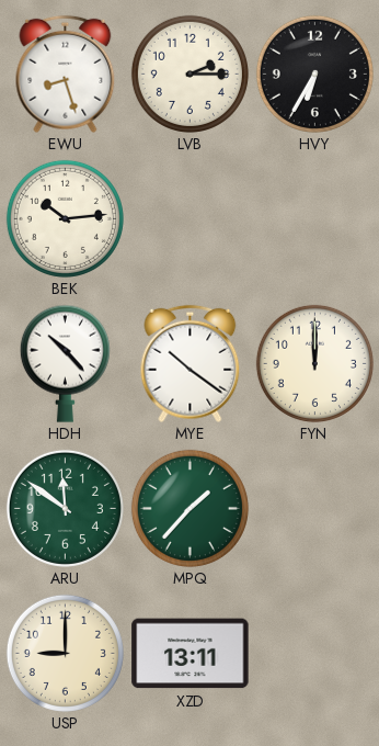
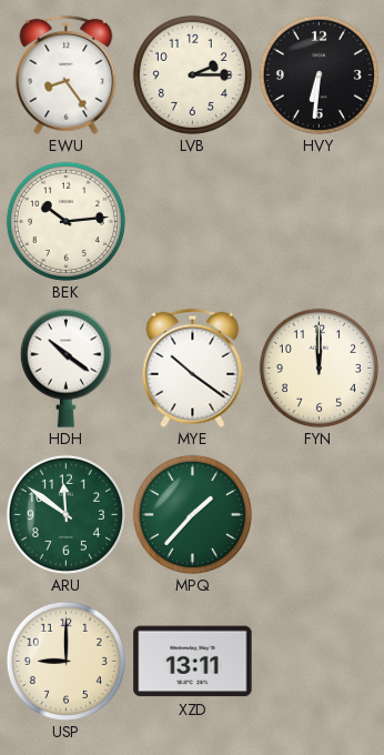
EWU: 8:27 -> 8:24 (67, 74)
HVY: 6:35 -> 6:31 (319, 74)
HDH: 10:23 -> 10:21 (65, 368)
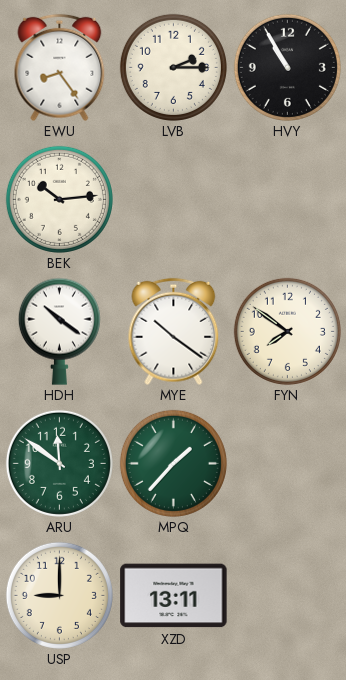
HVY: 6:31 -> 10:55 (287, 67)
FYN: 12:00 -> 7:51 (287, 331)
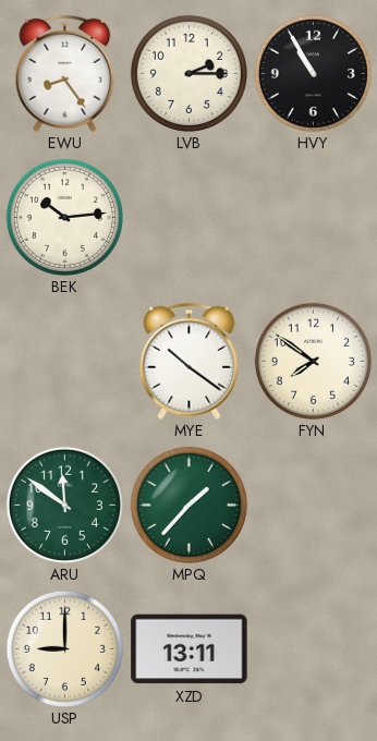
HDH: 10:21 -> none (59, 331)
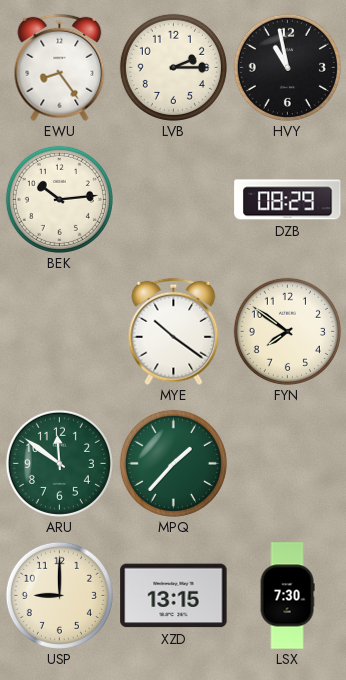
HVY: 10:55 -> 10:58 (287, 67)
DZB: none -> 08:29 (288, 200)
XZD: 13:11 -> 13:15 (174, 596)
LSX: none -> 7:30 (287, 596)
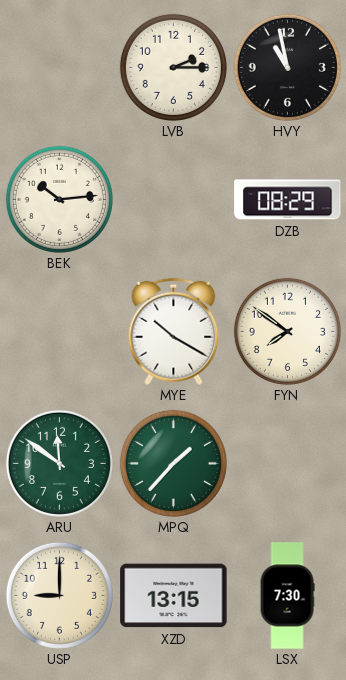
EWU: 8:24 -> none (60, 67)
MYE: 10:21 -> 10:20 (174, 331)
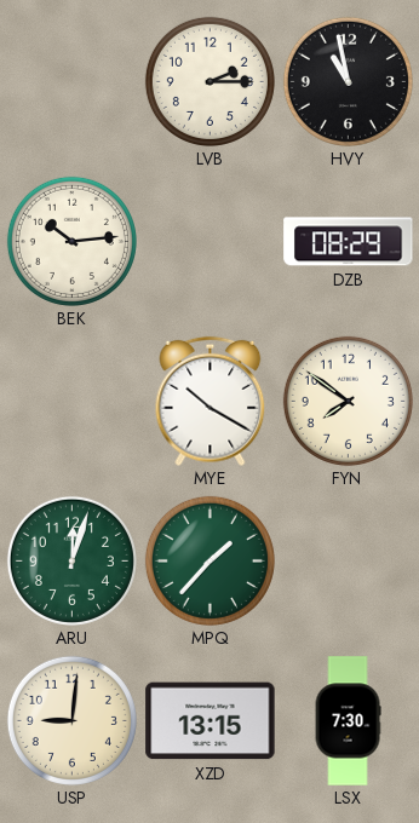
ARU: 11:51 -> 12:03 (71, 560)
USP: 9:00 -> 9:01 (71, 720)
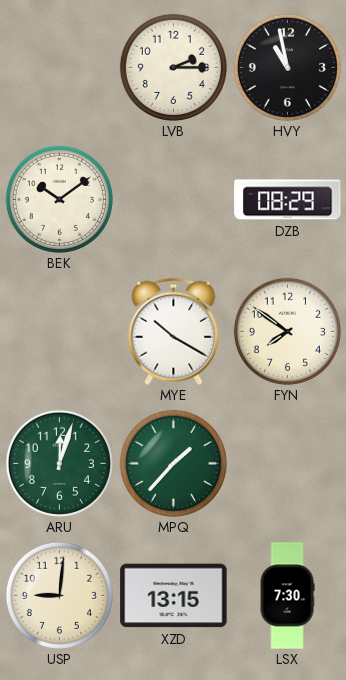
BEK: 10:14 -> 10:09 (59, 199)
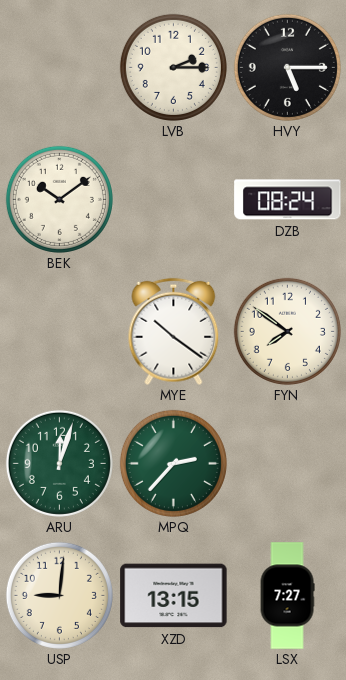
HVY: 10:58 -> 5:15 (287, 67)
DZB: 08:29 -> 08:24 (288, 200)
MYE: 10:20 -> 10:21 (174, 331)
MPQ: 1:37 -> 2:37 (173, 463)
LSX: 7:30 -> 7:27 (287, 596)
